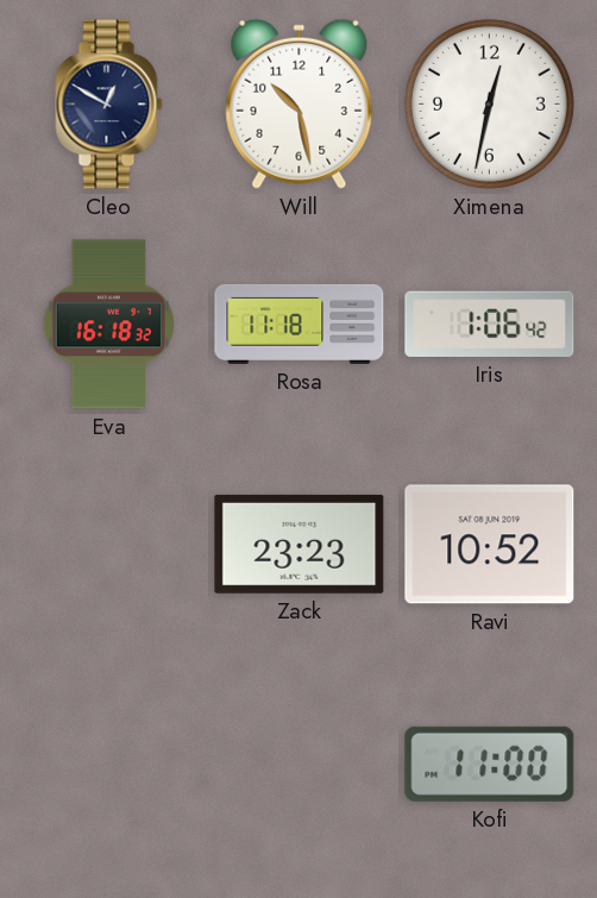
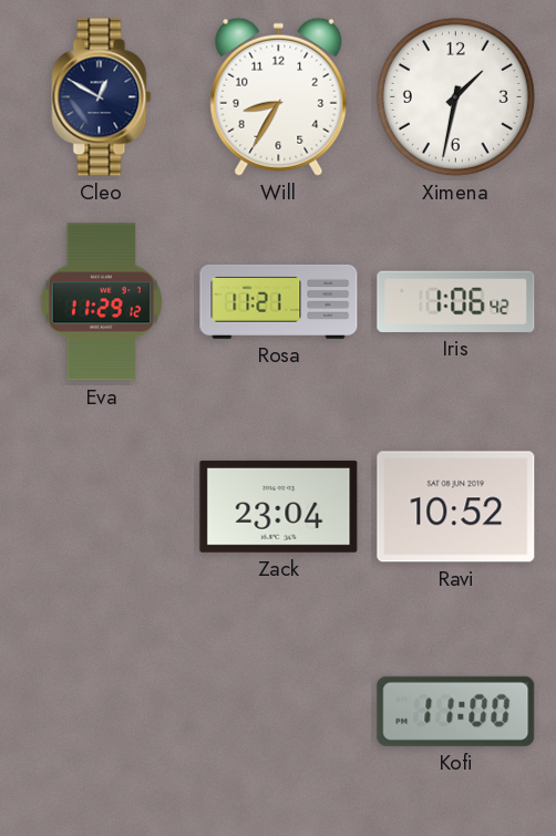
Will: 10:28 -> 8:35 (279, 96)
Ximena: 12:32 -> 1:32 (455, 96)
Eva: 16:18 -> 11:29 (101, 302)
Rosa: 11:18 -> 11:21 (279, 301)
Zack: 23:23 -> 23:04 (279, 506)
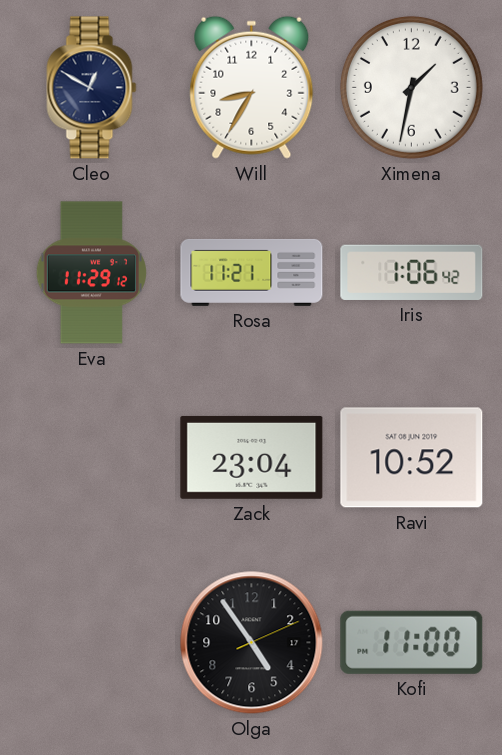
Olga: none -> 4:54 (252, 643)
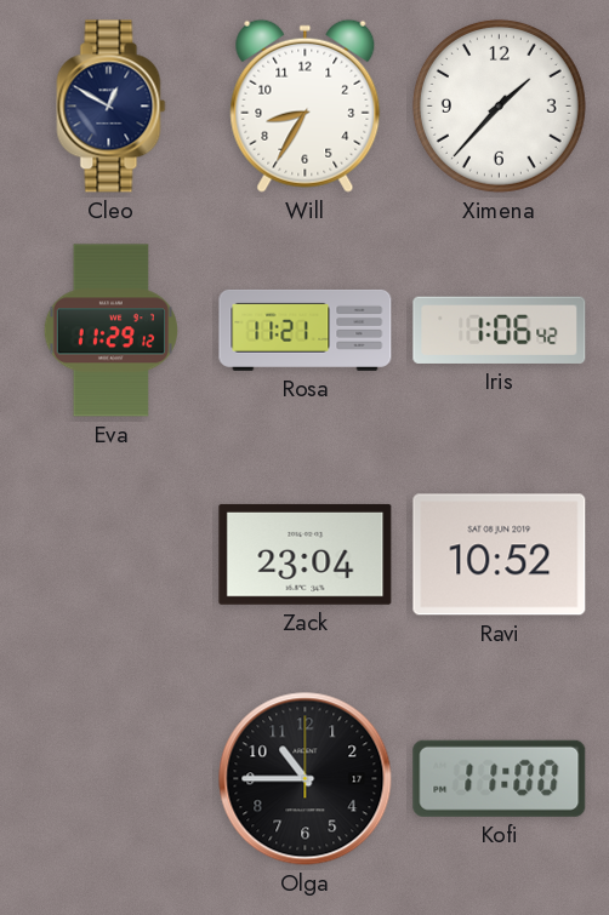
Ximena: 1:32 -> 1:37 (499, 105)
Olga: 4:54 -> 10:45 (306, 779)
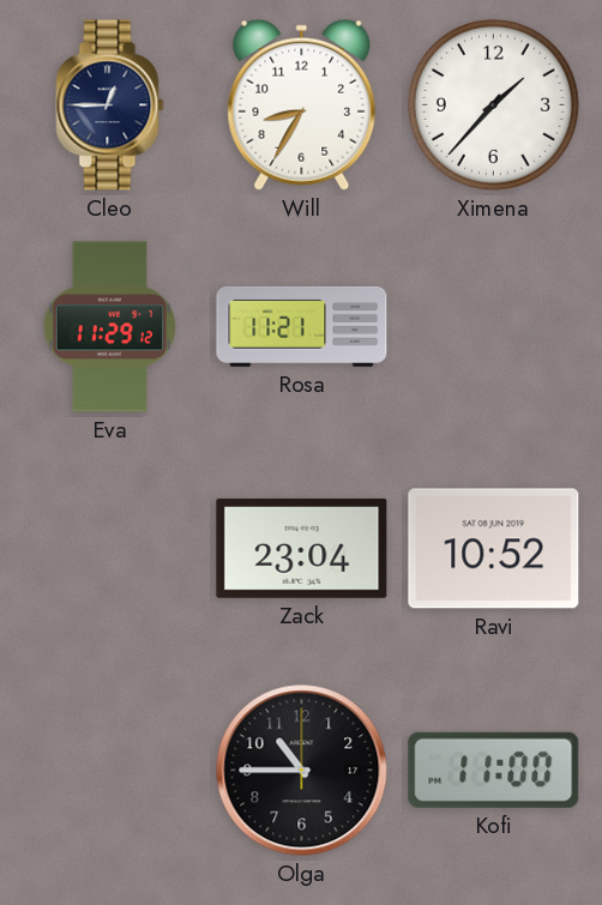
Cleo: 12:50 -> 12:45 (110, 105)
Iris: 1:06 -> none (500, 330)
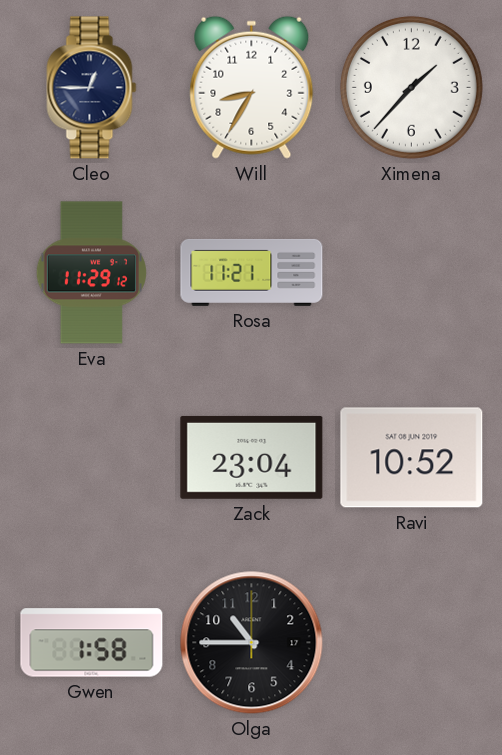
Gwen: none -> 1:58 (92, 643)
Kofi: 11:00 -> none (494, 770)
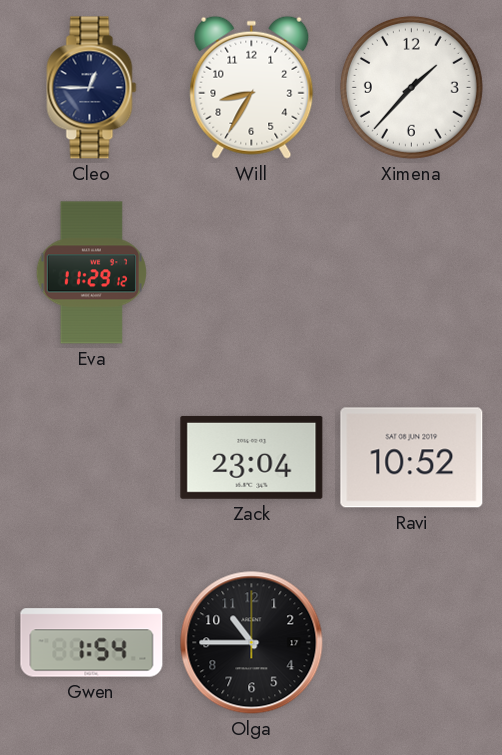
Rosa: 11:21 -> none (252, 272)
Gwen: 1:58 -> 1:54 (92, 643)
